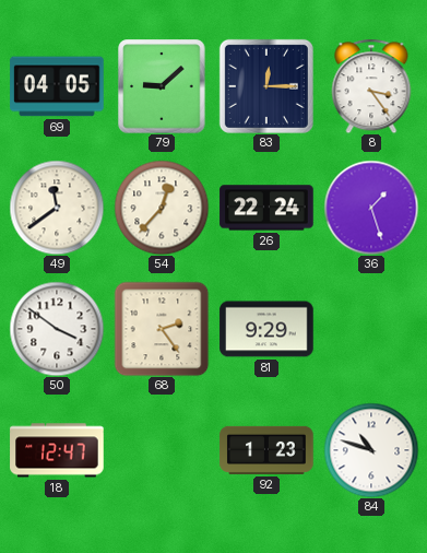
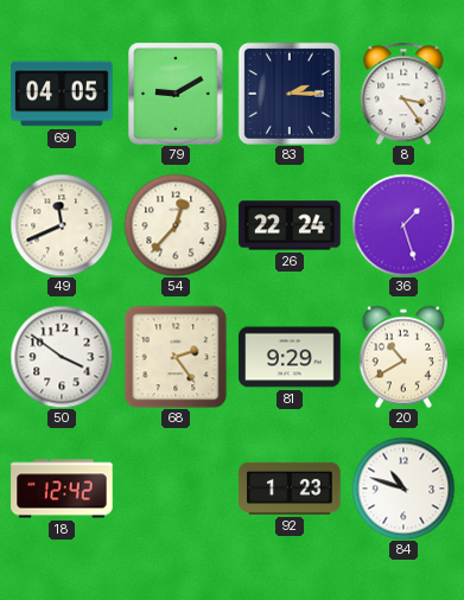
79: 9:08 -> 9:10 (176, 94)
83: 12:15 -> 2:15 (290, 94)
49: 11:39 -> 11:41 (62, 225)
20: none -> 10:40 (403, 357)
18: 12:47 -> 12:42 (62, 489)
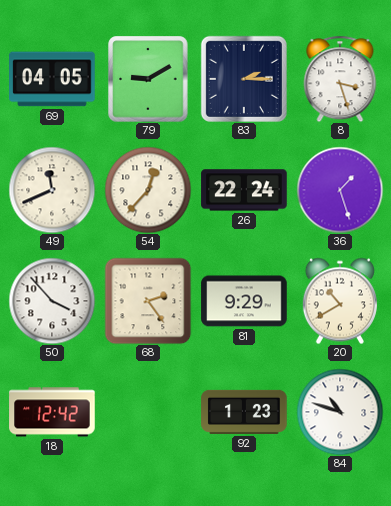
8: 3:24 -> 3:27 (340, 79)
50: 3:51 -> 3:53 (52, 301)
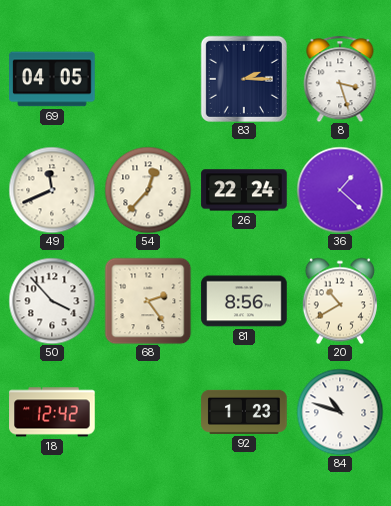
79: 9:10 -> none (148, 79)
36: 1:27 -> 1:22 (340, 190)
81: 9:29 -> 8:56 (244, 301)
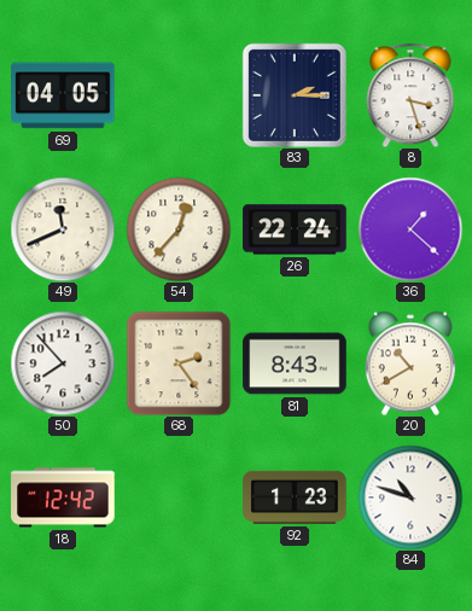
50: 3:53 -> 7:53 (63, 363)
81: 8:56 -> 8:43 (295, 363)
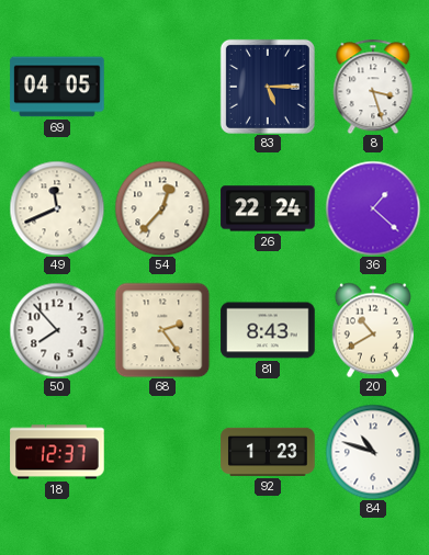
83: 2:15 -> 5:15 (268, 87)
18: 12:42 -> 12:37 (57, 452)
